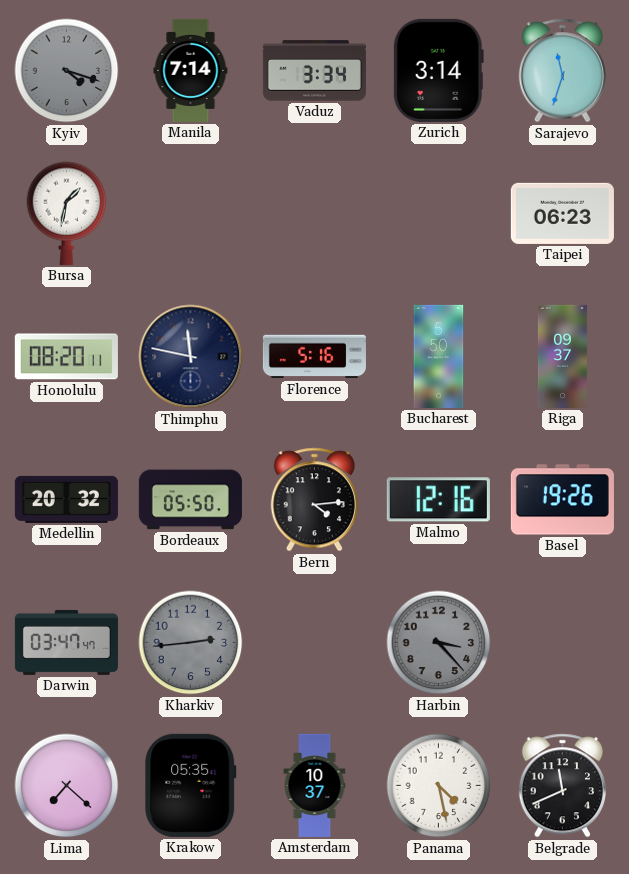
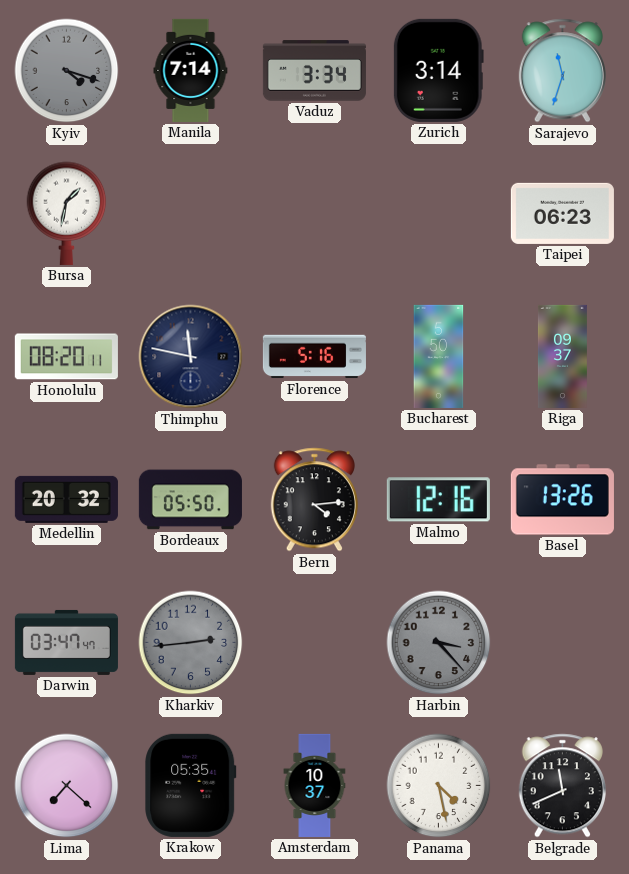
Basel: 19:26 -> 13:26 (562, 500)
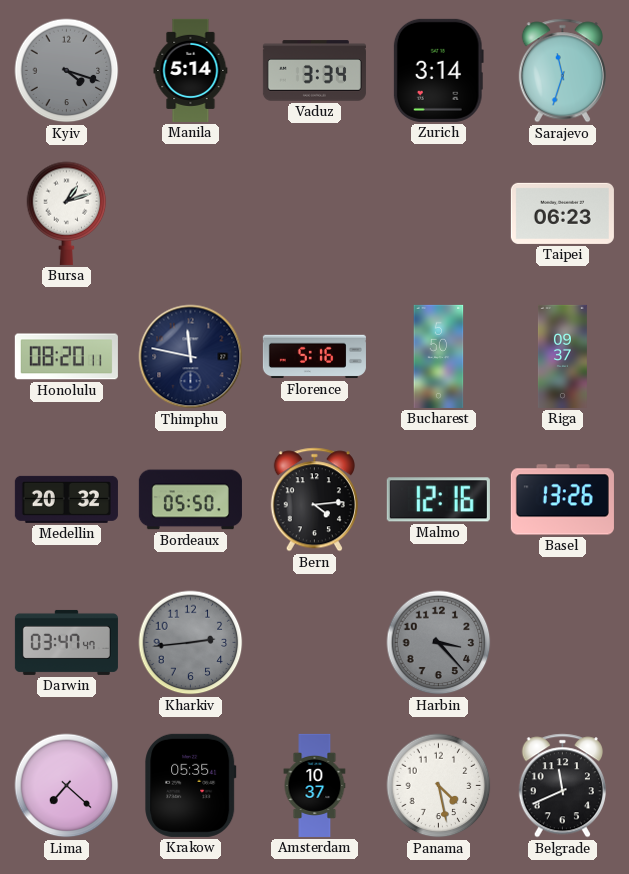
Manila: 7:14 -> 5:14 (191, 70)
Bursa: 1:32 -> 1:12 (67, 213)
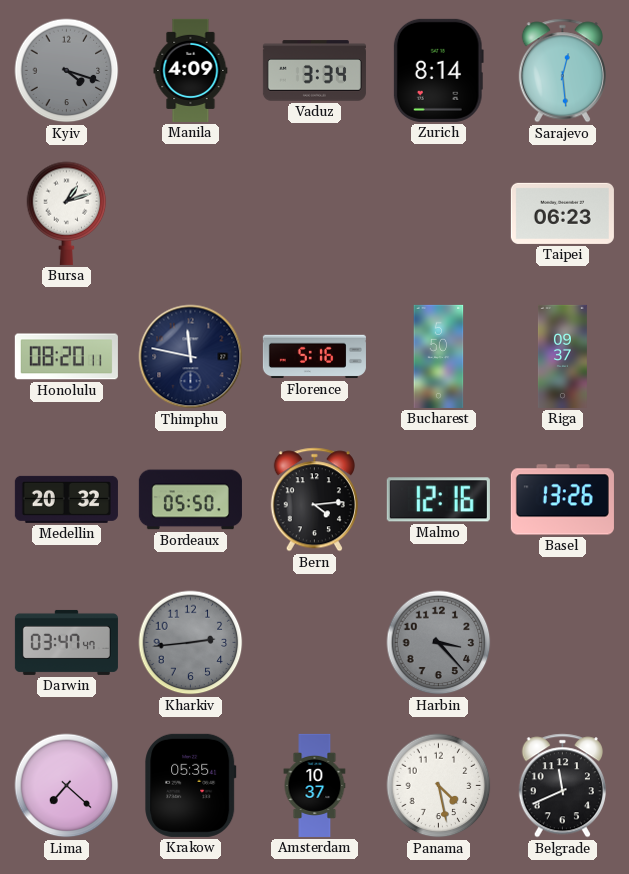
Manila: 5:14 -> 4:09 (191, 70)
Zurich: 3:14 -> 8:14 (438, 70)
Sarajevo: 11:33 -> 12:29 (562, 71)
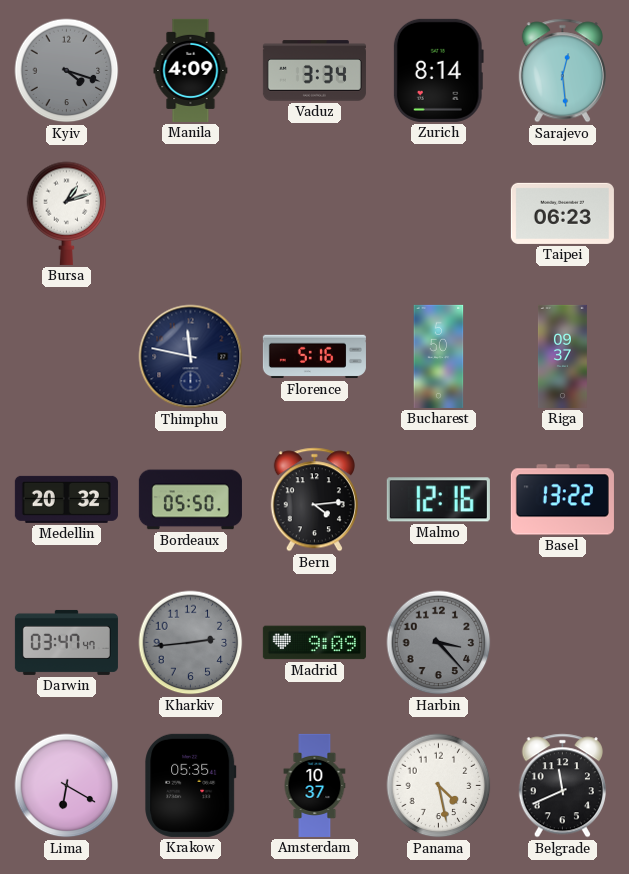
Honolulu: 08:20 -> none (66, 357)
Basel: 13:26 -> 13:22 (562, 500)
Madrid: none -> 9:09 (314, 643)
Lima: 7:22 -> 6:20 (67, 786)
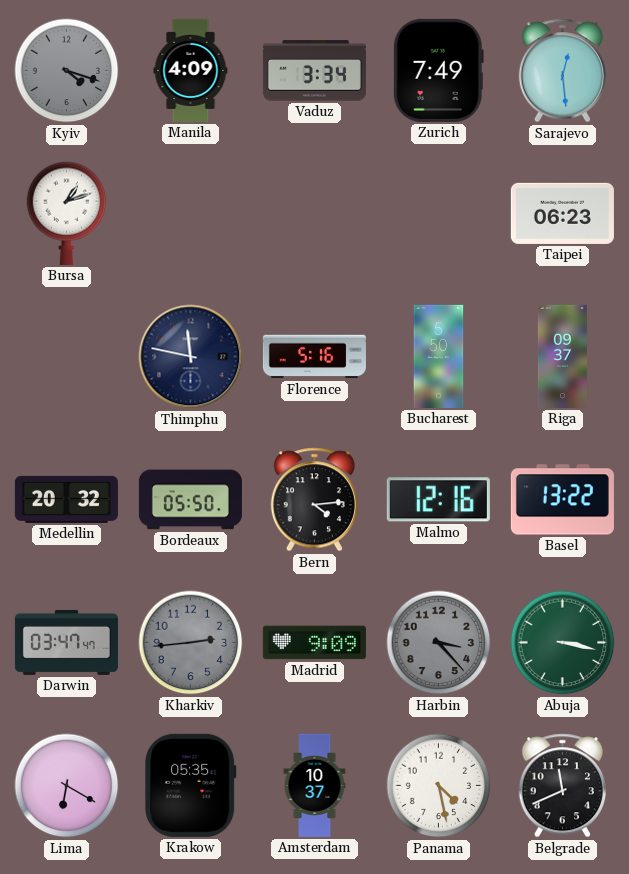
Zurich: 8:14 -> 7:49 (438, 70)
Abuja: none -> 3:17 (563, 643)
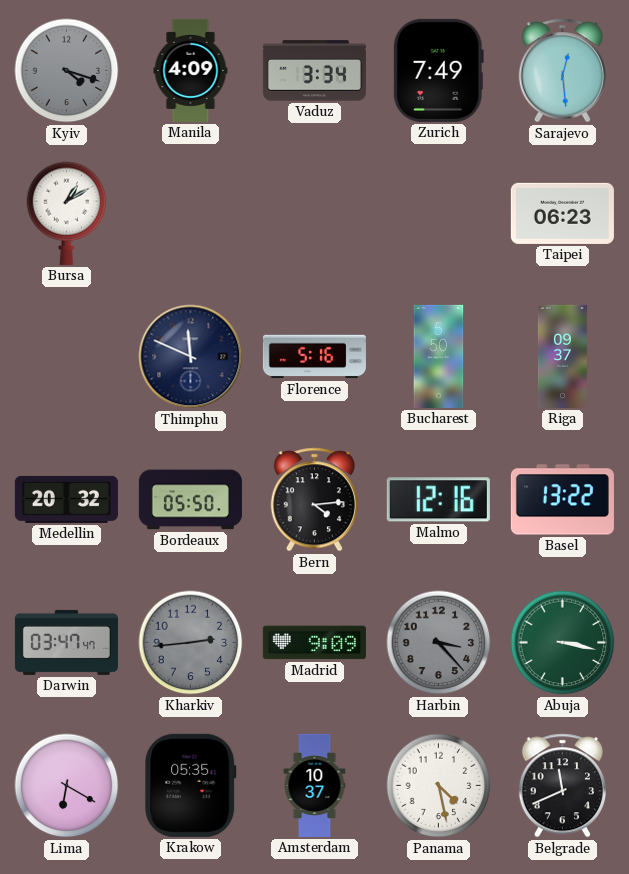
Bursa: 1:12 -> 1:10 (67, 213)
Thimphu: 11:47 -> 11:49 (191, 357)
